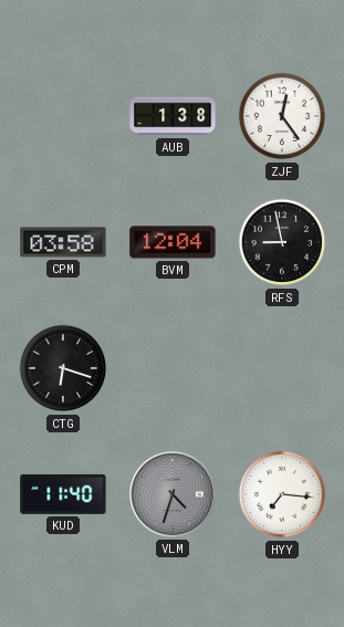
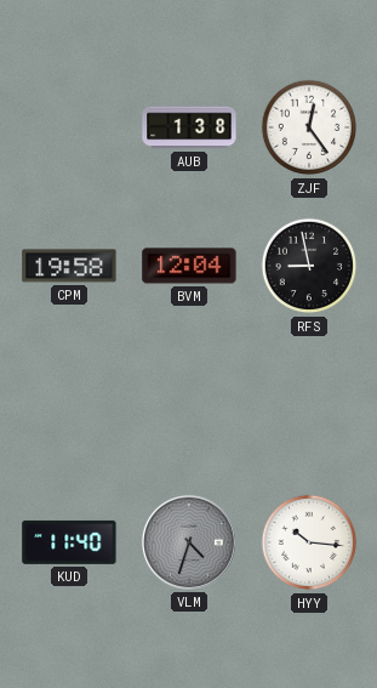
CPM: 03:58 -> 19:58 (69, 266)
CTG: 6:18 -> none (63, 368)
HYY: 7:16 -> 10:16 (309, 542)
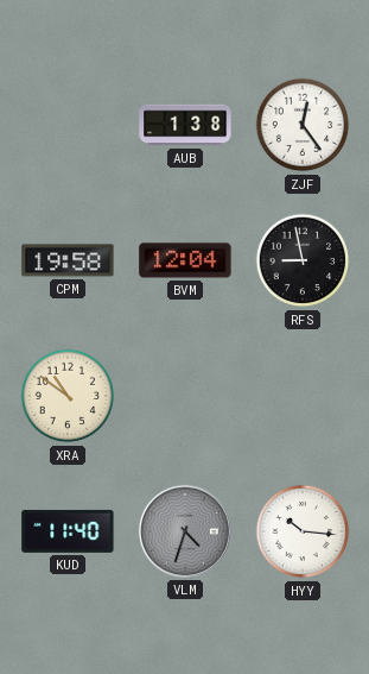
XRA: none -> 10:51 (68, 396)
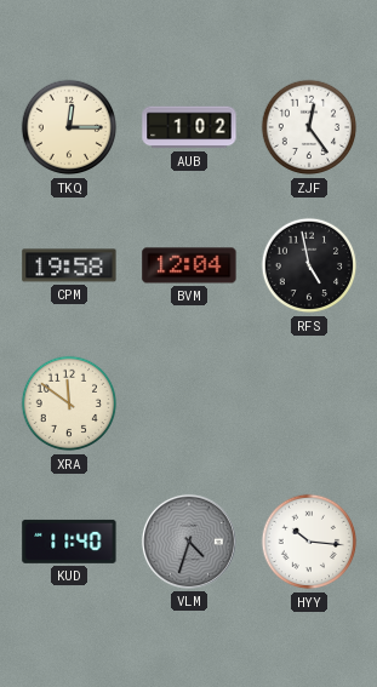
TKQ: none -> 12:15 (69, 127)
AUB: 1:38 -> 1:02 (189, 127)
RFS: 8:58 -> 4:58 (309, 265)
XRA: 10:51 -> 11:51 (69, 403)
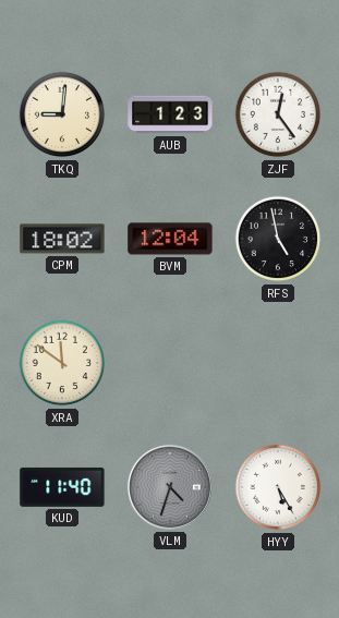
TKQ: 12:15 -> 9:01 (62, 114)
AUB: 1:02 -> 1:23 (170, 114)
CPM: 19:58 -> 18:02 (62, 239)
HYY: 10:16 -> 5:25 (278, 487)
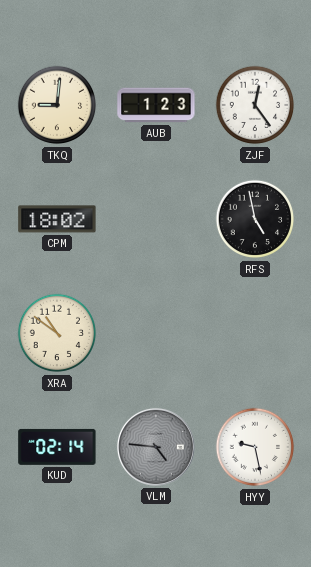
BVM: 12:04 -> none (170, 239)
XRA: 11:51 -> 10:51 (57, 333)
KUD: 11:40 -> 02:14 (57, 447)
VLM: 4:33 -> 4:46 (156, 447)
HYY: 5:25 -> 9:28 (255, 447)
